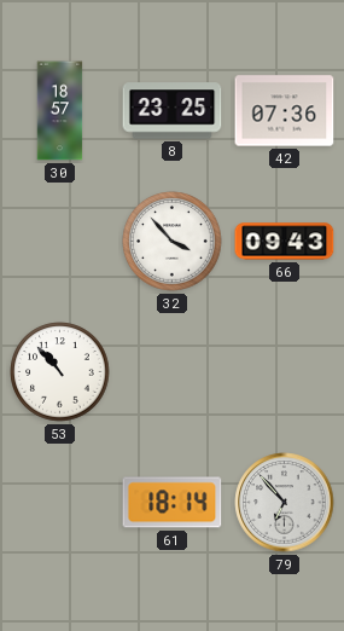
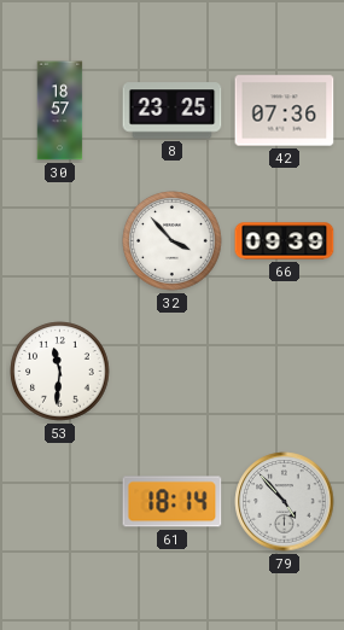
66: 09:43 -> 09:39 (285, 241)
53: 10:53 -> 11:31 (60, 372)
79: 6:53 -> 4:53 (285, 502)
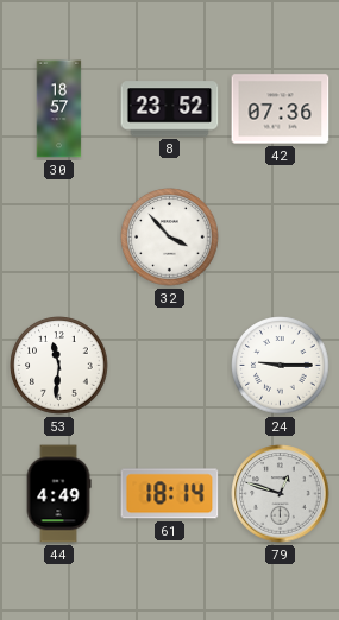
8: 23:25 -> 23:52 (170, 109)
66: 09:39 -> none (285, 241)
24: none -> 9:15 (281, 366)
44: none -> 4:49 (58, 494)
79: 4:53 -> 12:48 (281, 494)
